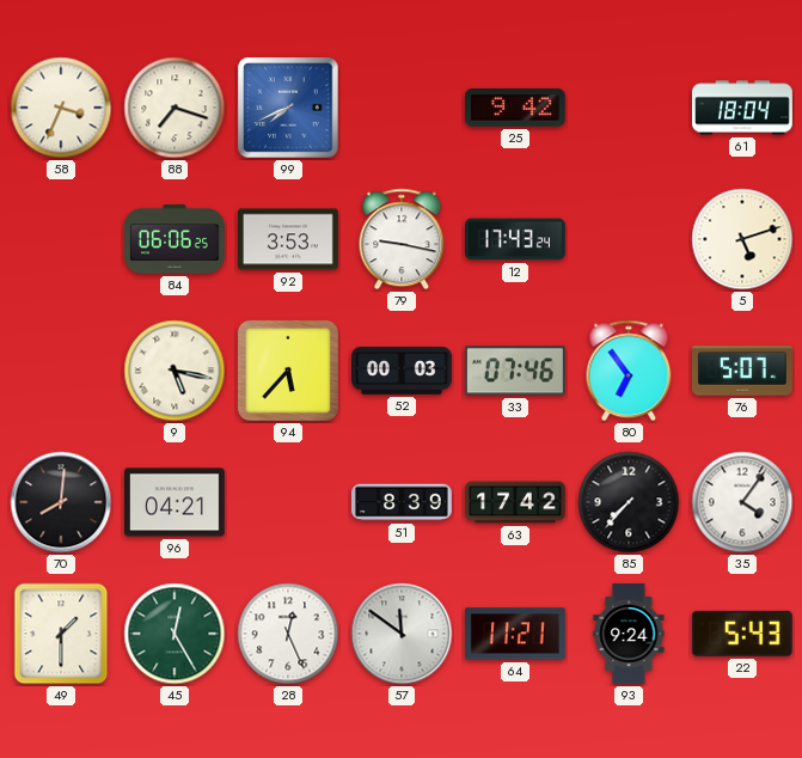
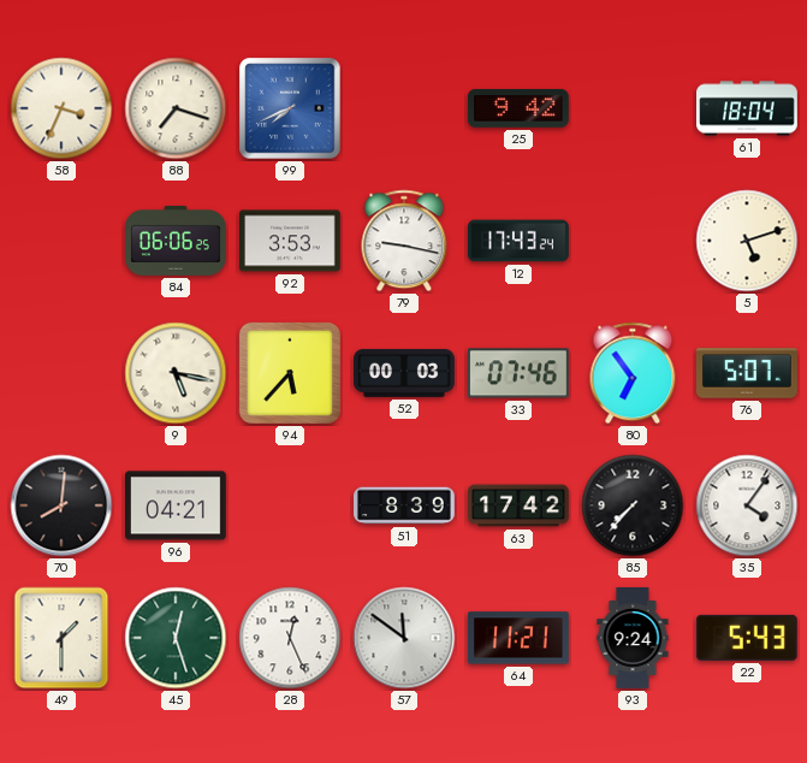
45: 12:25 -> 12:27 (176, 638)
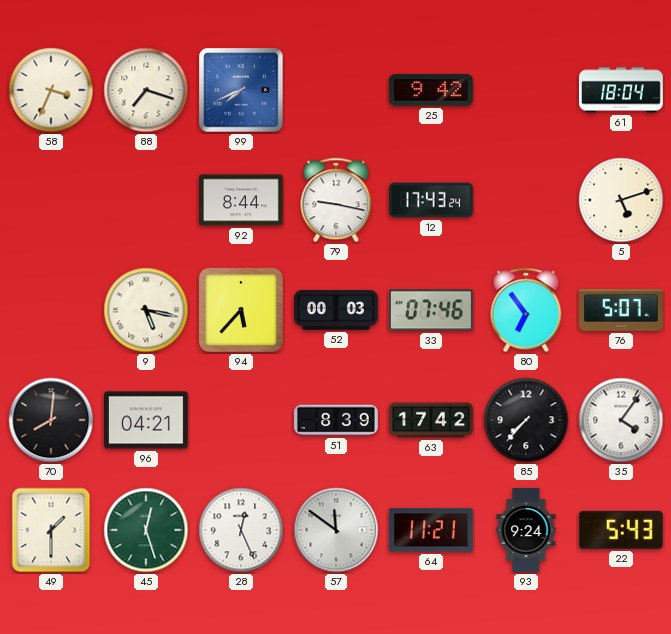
84: 06:06 -> none (177, 242)
92: 3:53 -> 8:44 (242, 200)
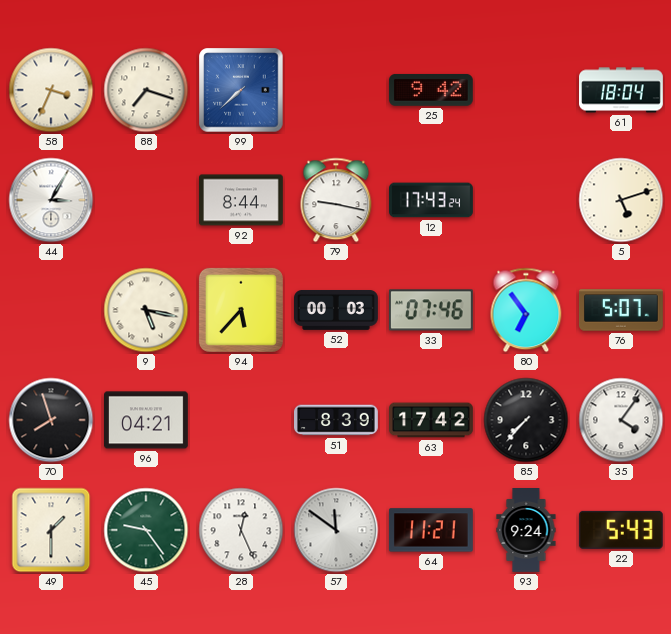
99: 7:41 -> 7:38 (241, 90)
44: none -> 3:05 (51, 200)
70: 8:01 -> 7:57 (51, 420)
45: 12:27 -> 9:24 (146, 530)
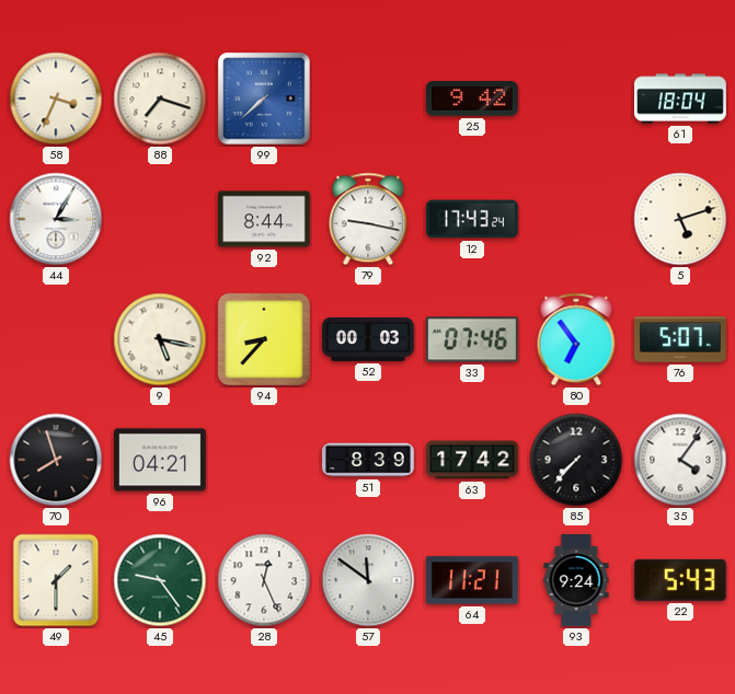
94: 5:37 -> 8:37 (264, 339)
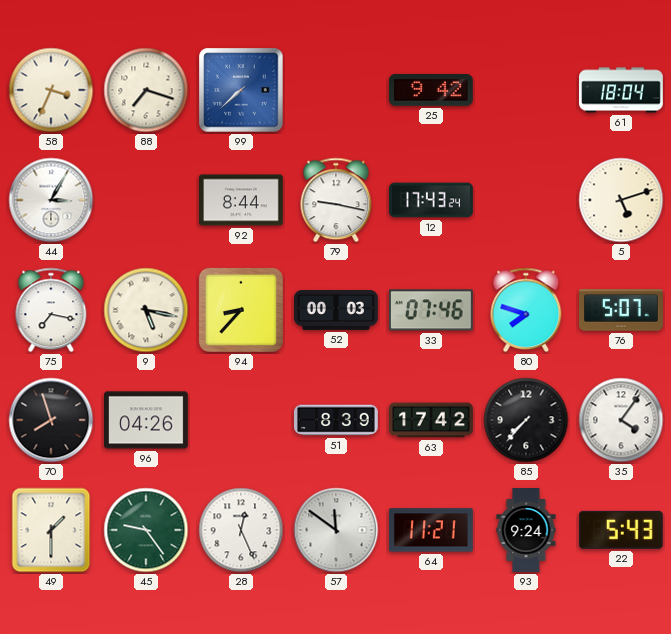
75: none -> 7:17 (51, 310)
80: 6:54 -> 7:48 (526, 310)
96: 04:21 -> 04:26 (147, 420)
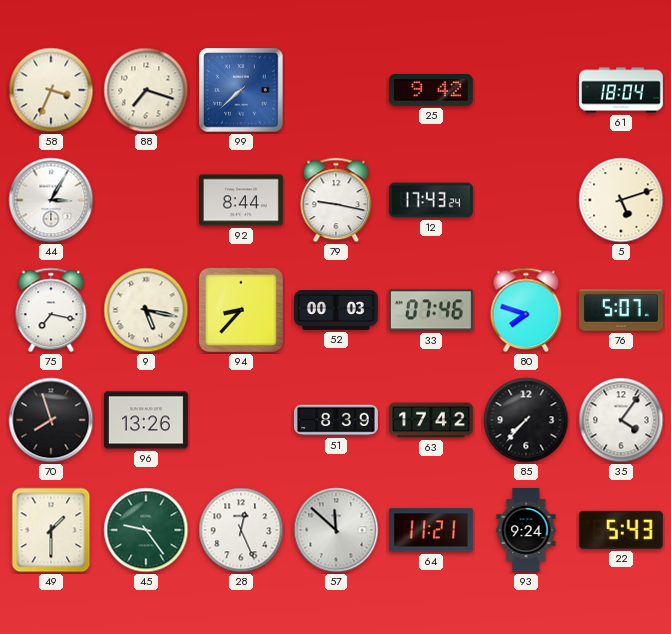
96: 04:26 -> 13:26 (147, 420)
57: 11:51 -> 11:52 (336, 530)
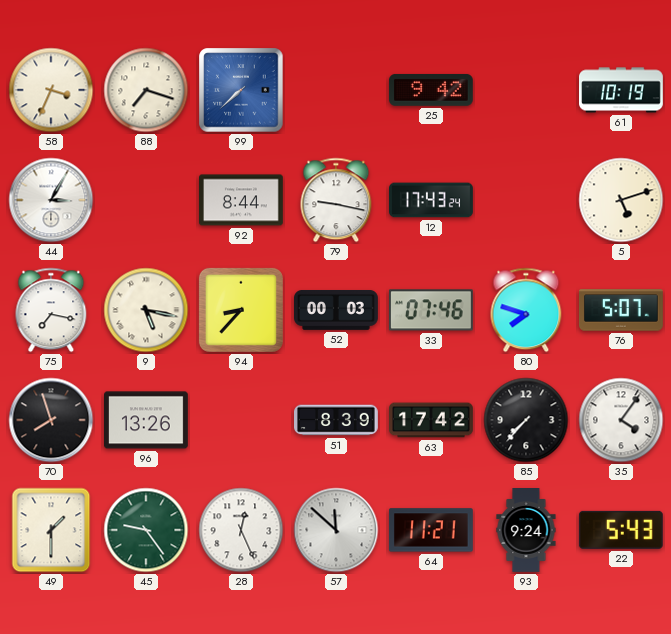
61: 18:04 -> 10:19 (622, 90)
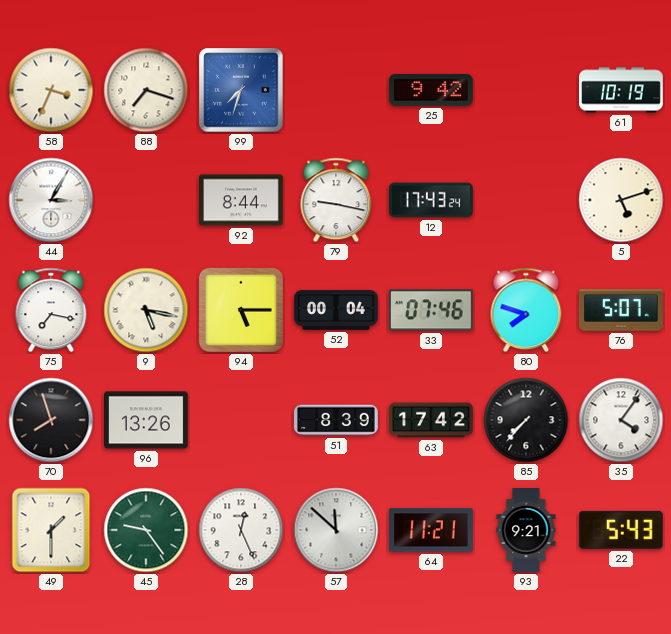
99: 7:38 -> 7:33 (241, 90)
94: 8:37 -> 5:15 (241, 310)
52: 00:03 -> 00:04 (337, 311)
93: 9:24 -> 9:21 (526, 530)
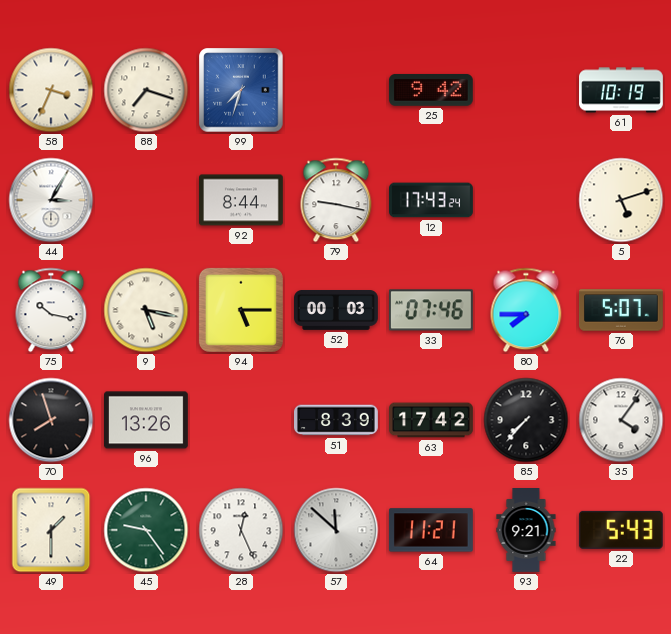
75: 7:17 -> 10:17 (51, 310)
52: 00:04 -> 00:03 (337, 311)
80: 7:48 -> 7:45 (526, 310)
